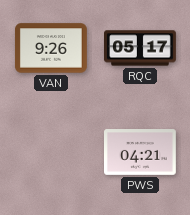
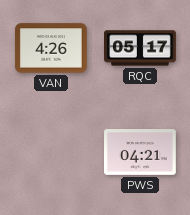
VAN: 9:26 -> 4:26 (51, 48)
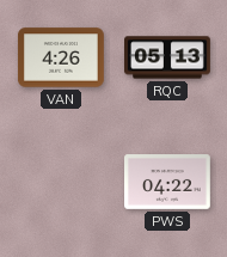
RQC: 05:17 -> 05:13 (168, 57)
PWS: 04:21 -> 04:22 (168, 183)
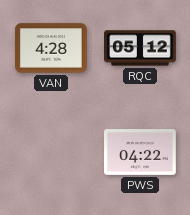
VAN: 4:26 -> 4:28 (51, 48)
RQC: 05:13 -> 05:12 (141, 48)
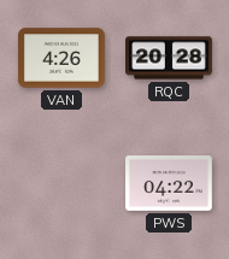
VAN: 4:28 -> 4:26 (61, 58)
RQC: 05:12 -> 20:28 (170, 58)
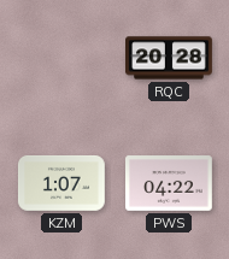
VAN: 4:26 -> none (61, 58)
KZM: none -> 1:07 (61, 183)
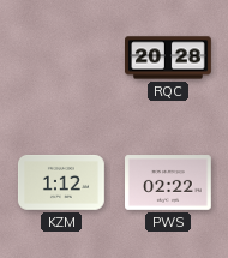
KZM: 1:07 -> 1:12 (61, 182)
PWS: 04:22 -> 02:22 (169, 184)
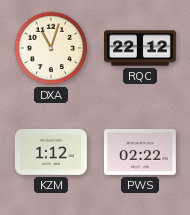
DXA: none -> 11:03 (51, 48)
RQC: 20:28 -> 22:12 (141, 48)
